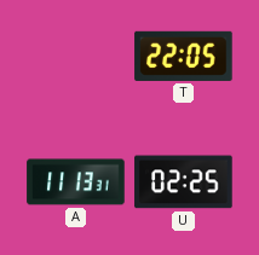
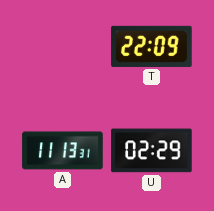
T: 22:05 -> 22:09 (152, 46)
U: 02:25 -> 02:29 (152, 151)
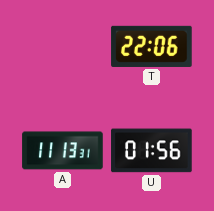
T: 22:09 -> 22:06 (152, 46)
U: 02:29 -> 01:56 (152, 151)
